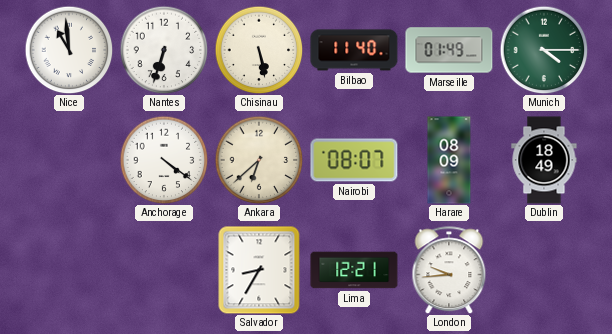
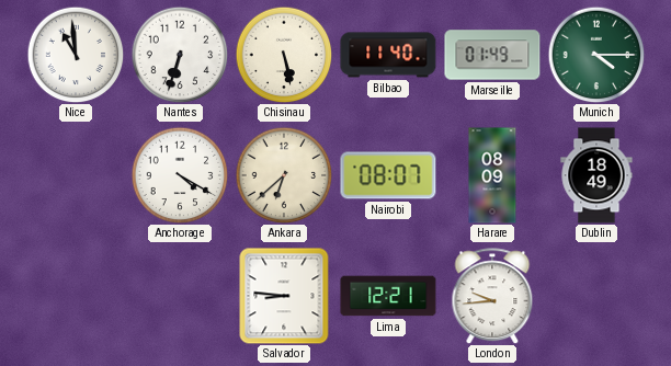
Anchorage: 4:21 -> 4:20 (180, 175)
Salvador: 8:35 -> 8:46 (284, 296)
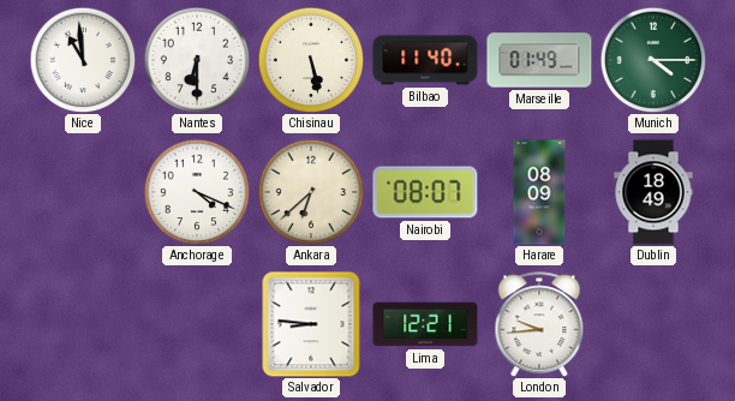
Nantes: 6:33 -> 6:30 (197, 60)
Anchorage: 4:20 -> 4:19 (197, 192)
